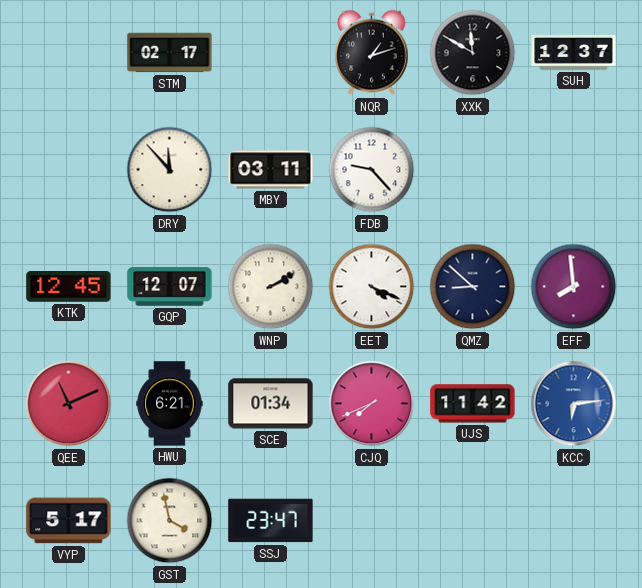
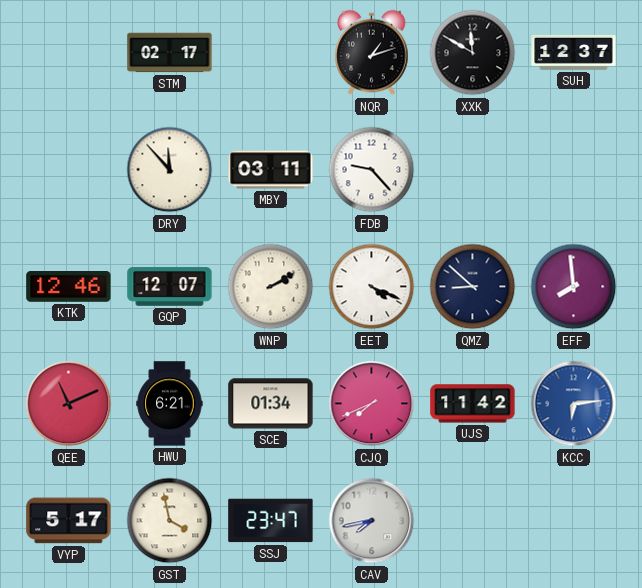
KTK: 12:45 -> 12:46 (69, 287)
CAV: none -> 7:43 (372, 521)
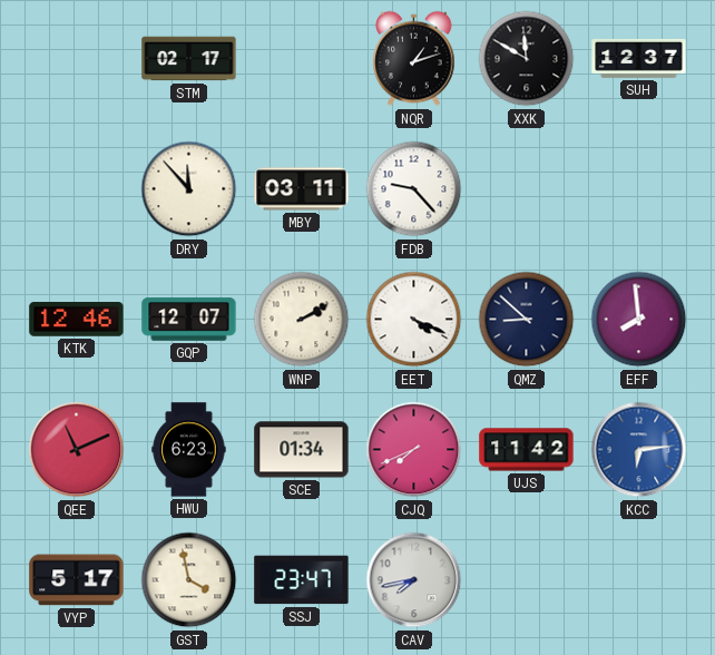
HWU: 6:21 -> 6:23 (189, 450)
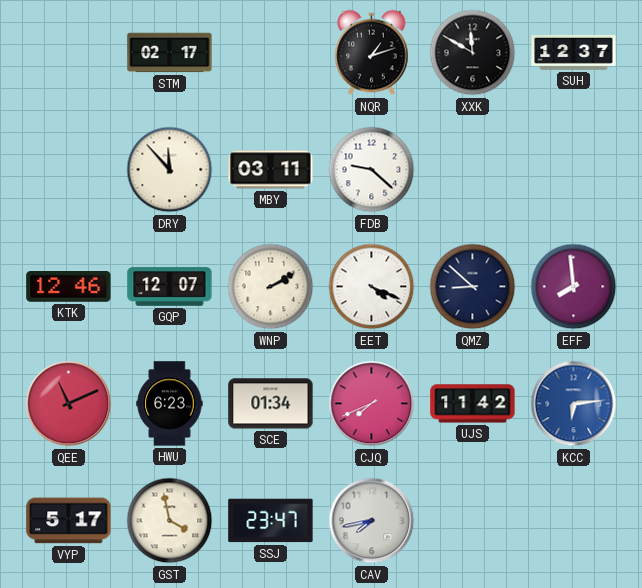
FDB: 9:23 -> 9:22 (372, 170)
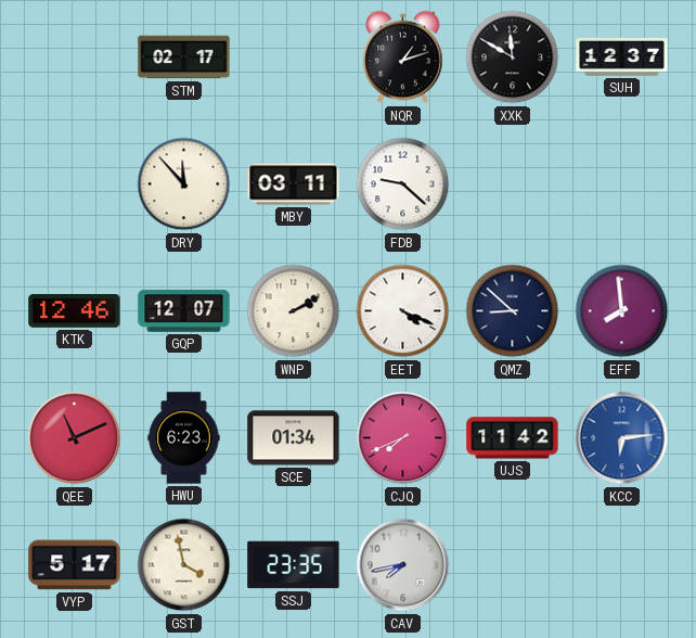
SSJ: 23:47 -> 23:35 (294, 565)
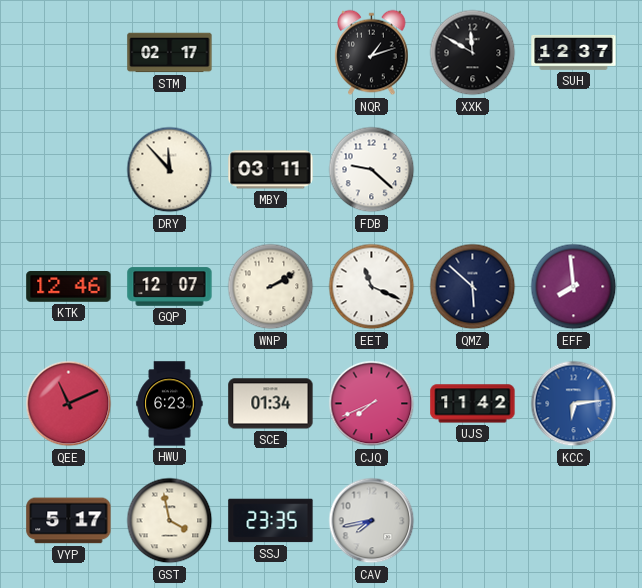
EET: 4:19 -> 11:19 (372, 287)
QMZ: 8:52 -> 5:52 (473, 287)
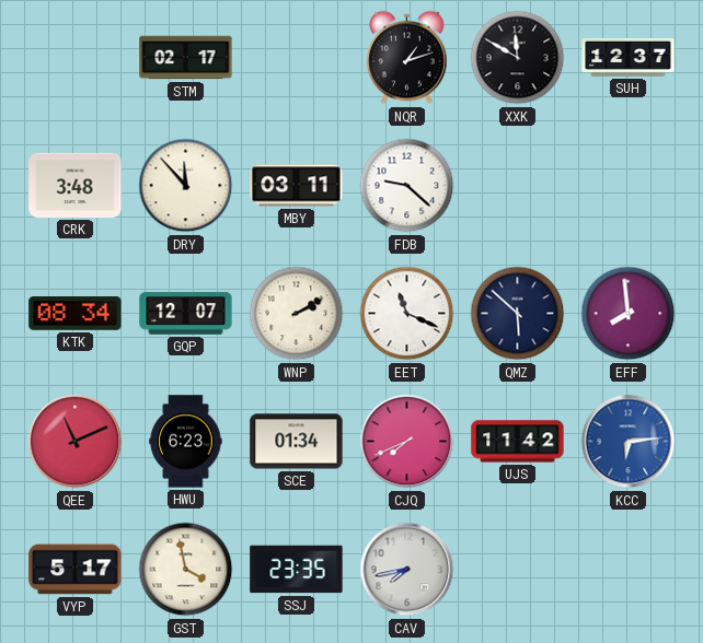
CRK: none -> 3:48 (76, 185)
KTK: 12:46 -> 08:34 (76, 314)
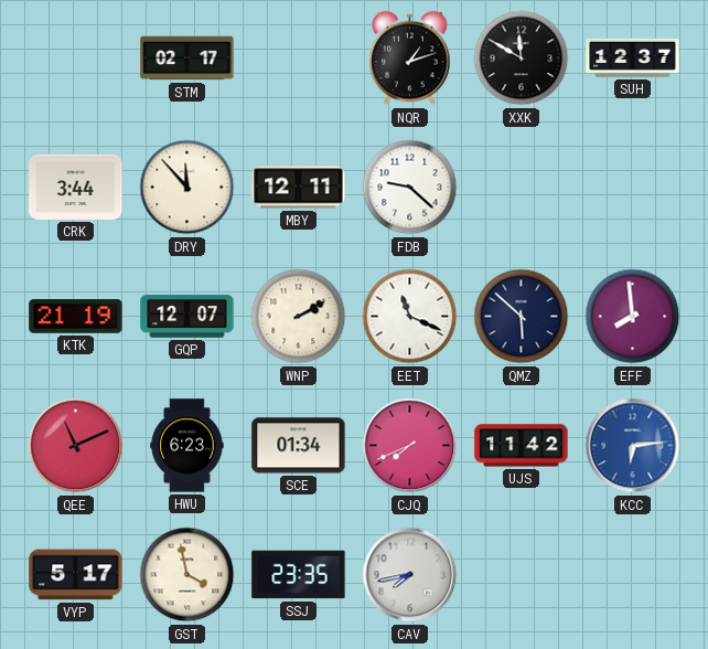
CRK: 3:48 -> 3:44 (76, 187)
MBY: 03:11 -> 12:11 (299, 188)
KTK: 08:34 -> 21:19 (76, 317)
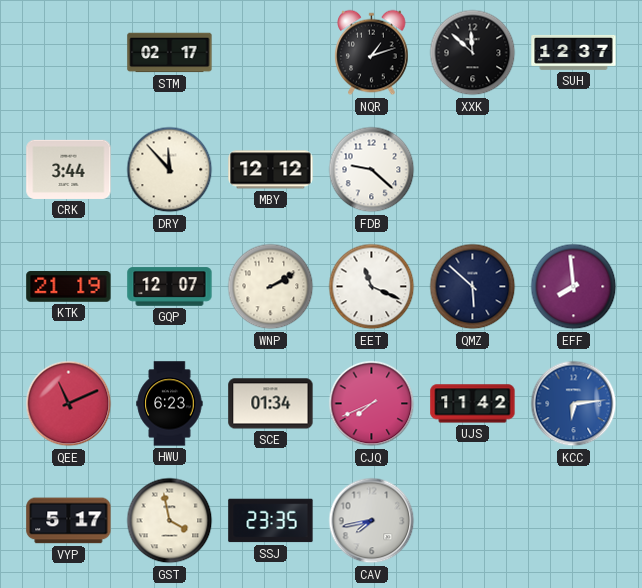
XXK: 11:50 -> 11:52 (473, 53)
MBY: 12:11 -> 12:12 (271, 170)
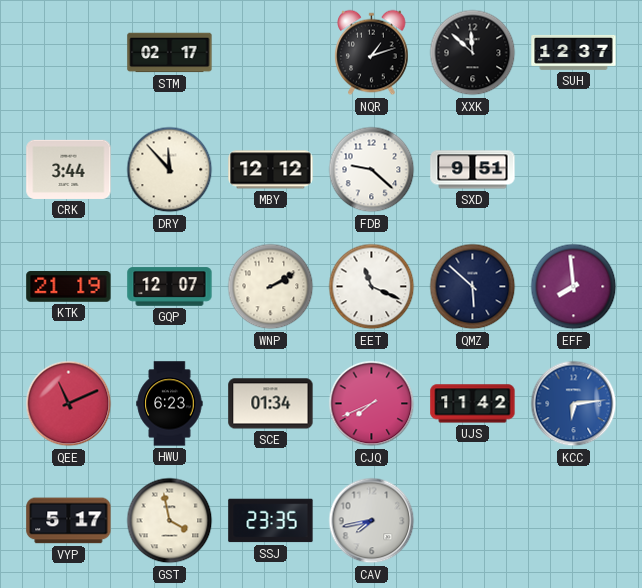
SXD: none -> 9:51 (473, 170)
